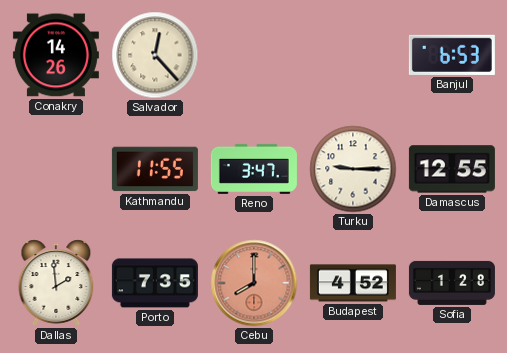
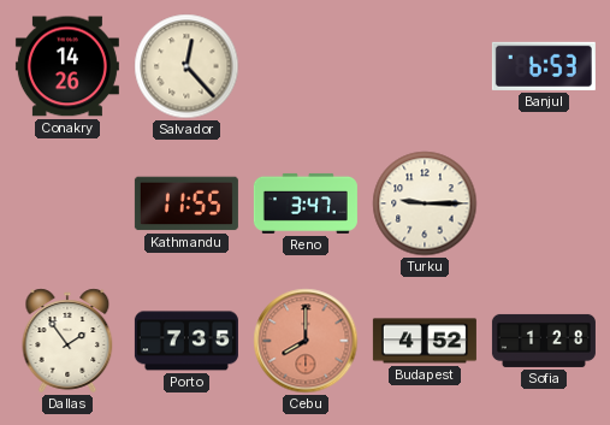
Damascus: 12:55 -> none (452, 169)
Dallas: 1:59 -> 1:54 (67, 341)
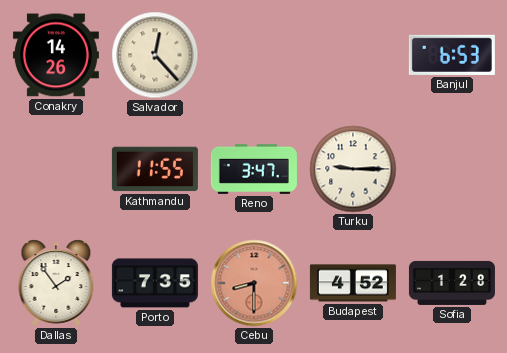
Cebu: 8:00 -> 8:30 (254, 283)
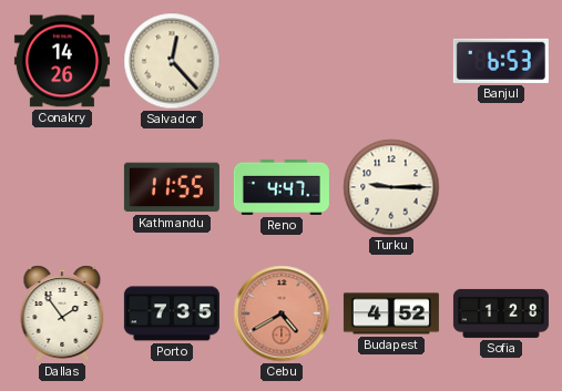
Reno: 3:47 -> 4:47 (282, 187)
Cebu: 8:30 -> 4:40 (282, 313)
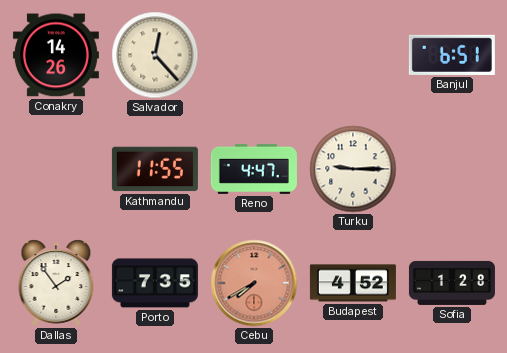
Banjul: 6:53 -> 6:51 (452, 55)
Cebu: 4:40 -> 7:40 (254, 283)
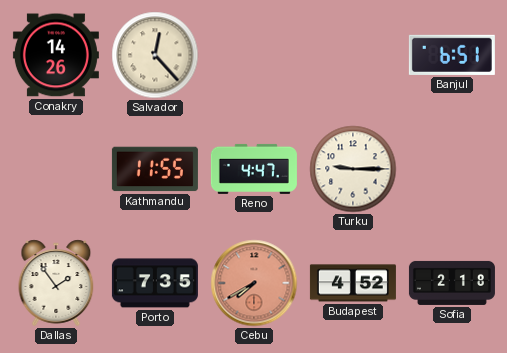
Sofia: 1:28 -> 2:18 (452, 283)
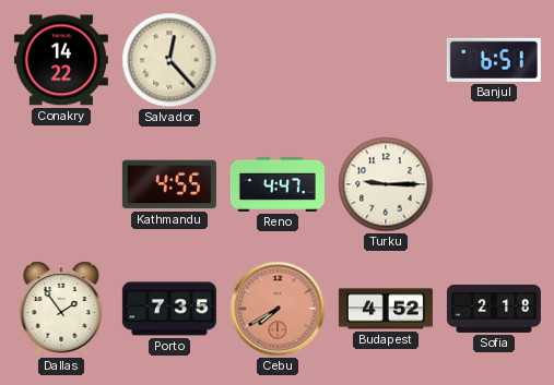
Conakry: 14:26 -> 14:22 (61, 60)
Kathmandu: 11:55 -> 4:55 (169, 184)
